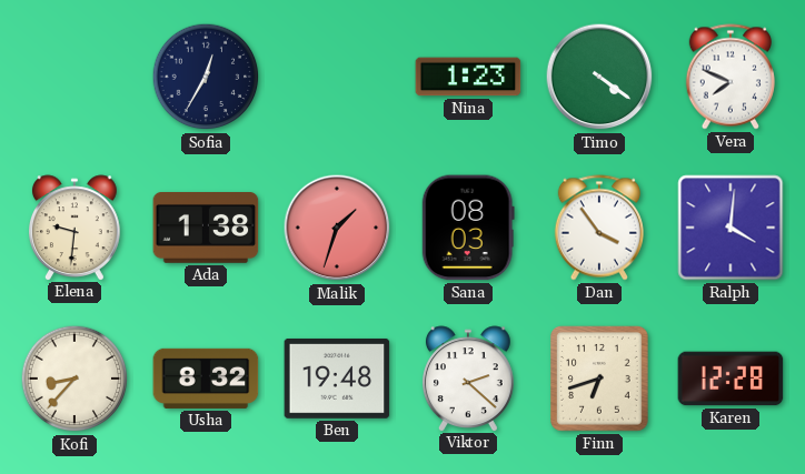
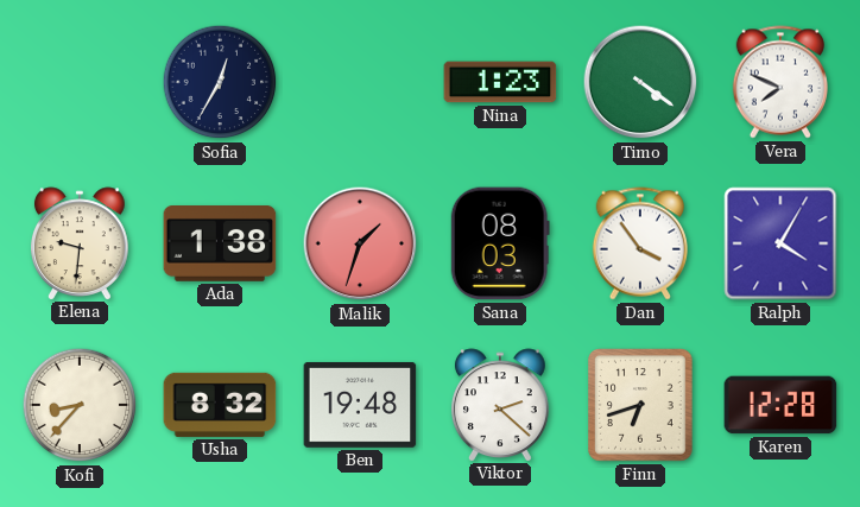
Ralph: 4:01 -> 4:05 (780, 243)
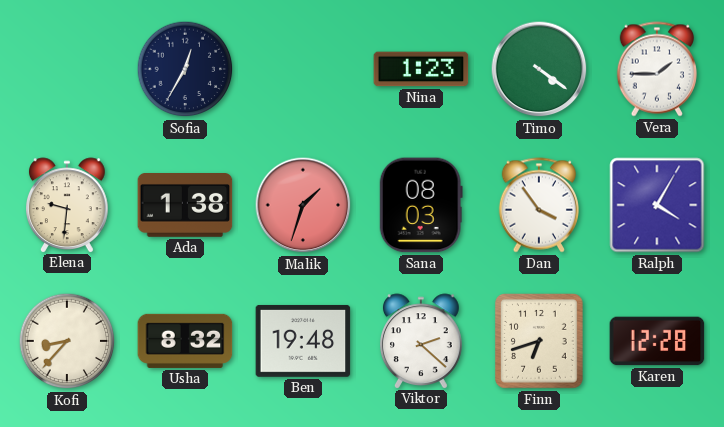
Vera: 7:49 -> 1:45 (657, 69)
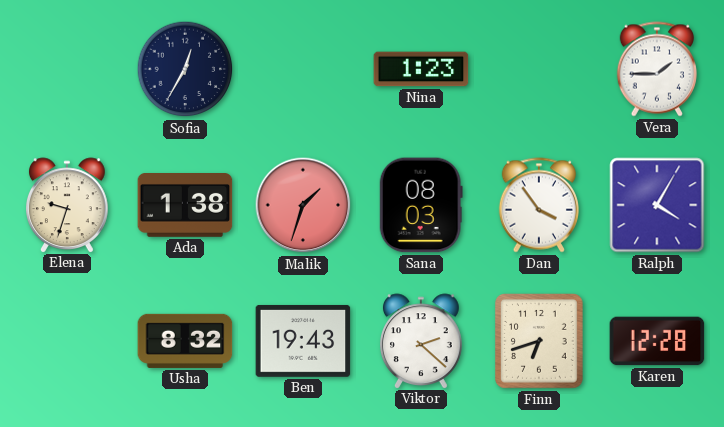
Timo: 4:21 -> none (539, 69)
Elena: 9:31 -> 9:33 (68, 205)
Kofi: 8:37 -> none (67, 341)
Ben: 19:48 -> 19:43 (303, 341)
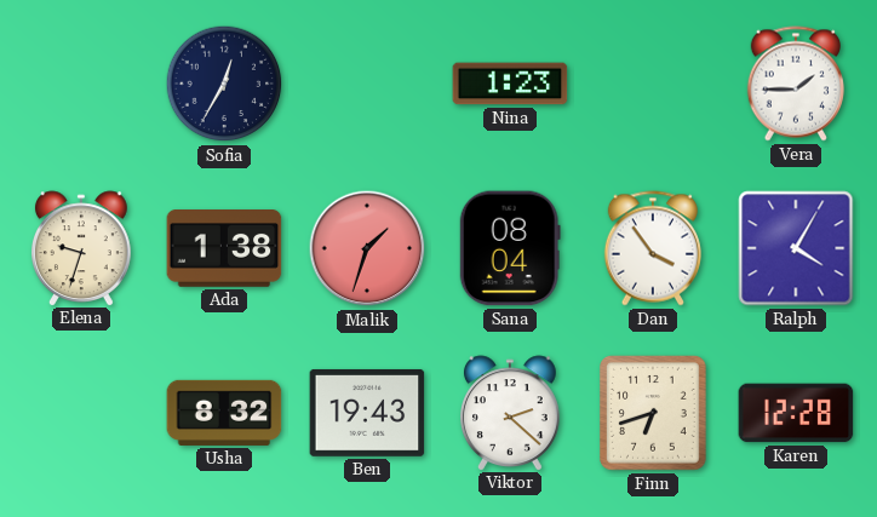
Sana: 08:03 -> 08:04 (510, 248)
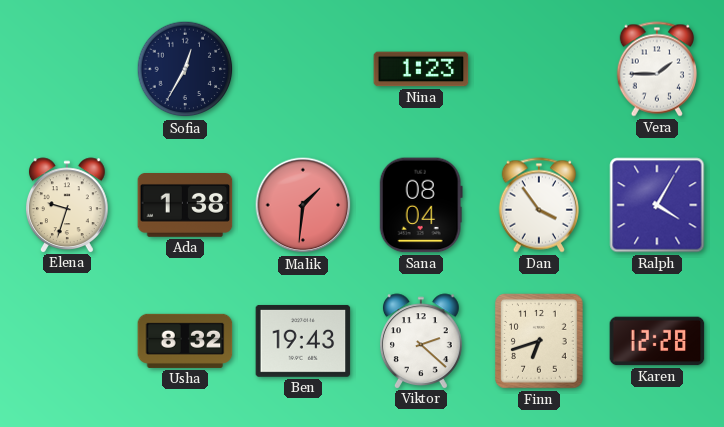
Malik: 1:33 -> 1:31 (303, 205)
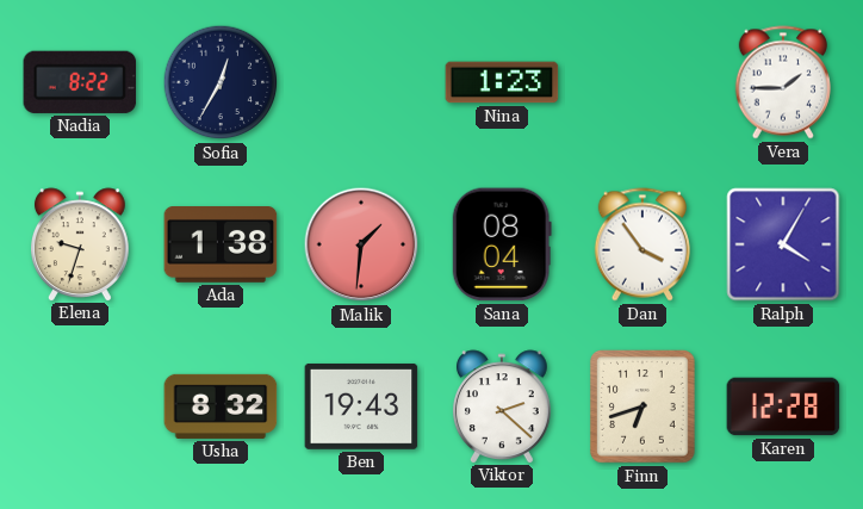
Nadia: none -> 8:22 (80, 82)
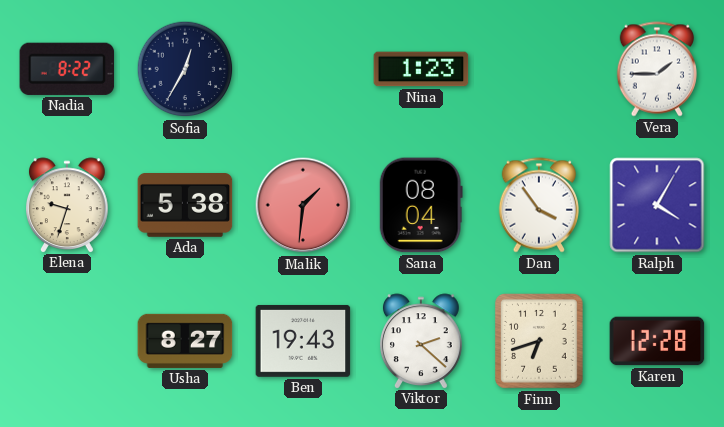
Ada: 1:38 -> 5:38 (185, 206)
Usha: 8:32 -> 8:27 (185, 341)
